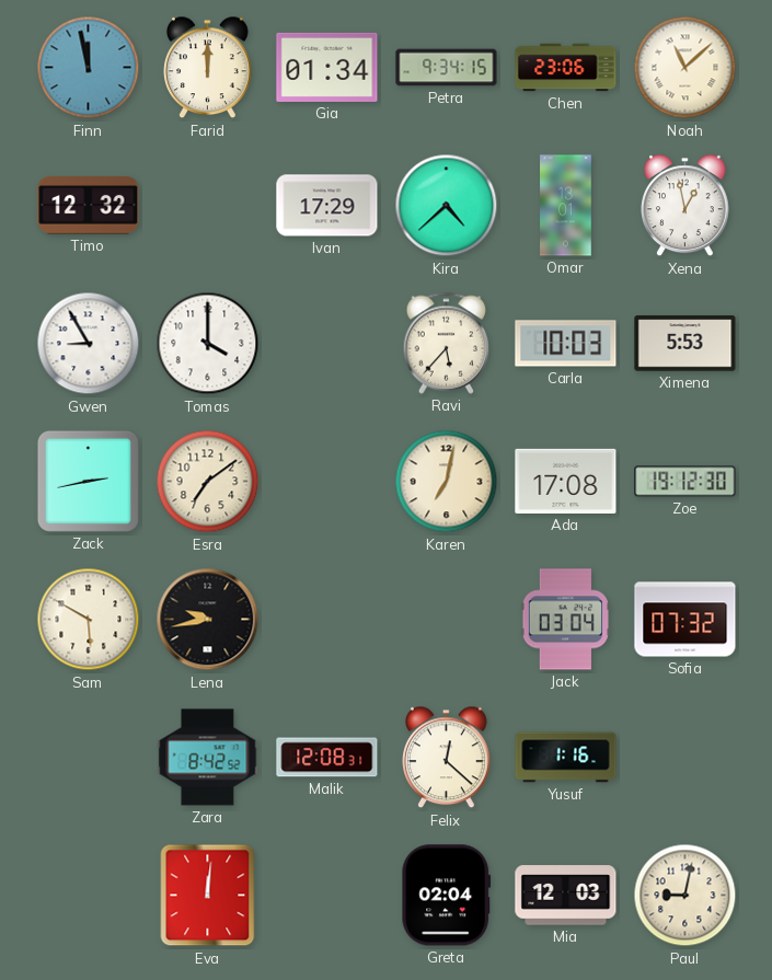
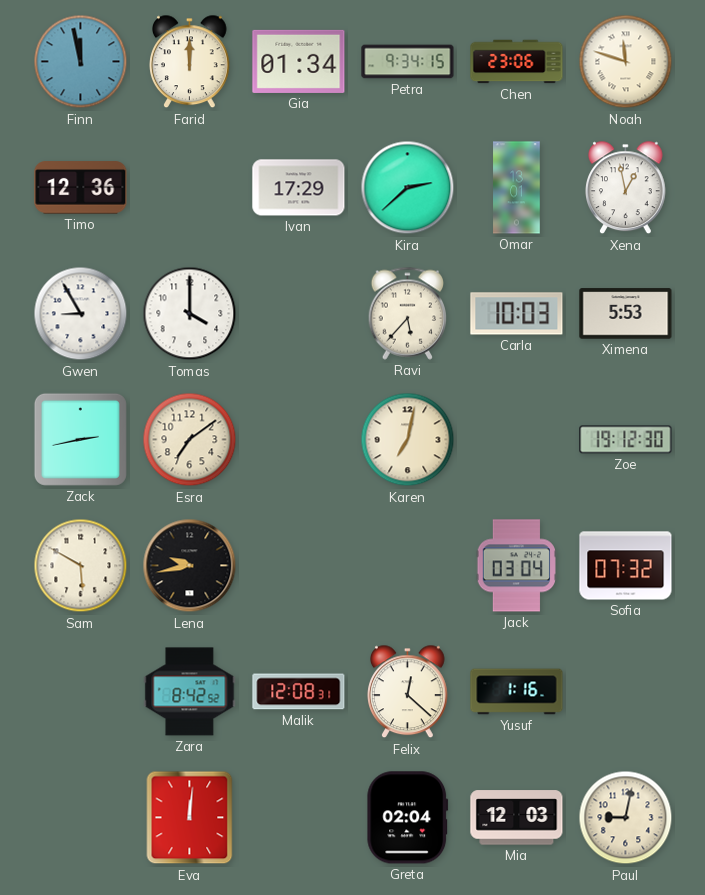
Noah: 11:08 -> 11:48 (626, 62)
Timo: 12:32 -> 12:36 (81, 188)
Kira: 4:38 -> 2:38 (408, 188)
Ada: 17:08 -> none (566, 481)
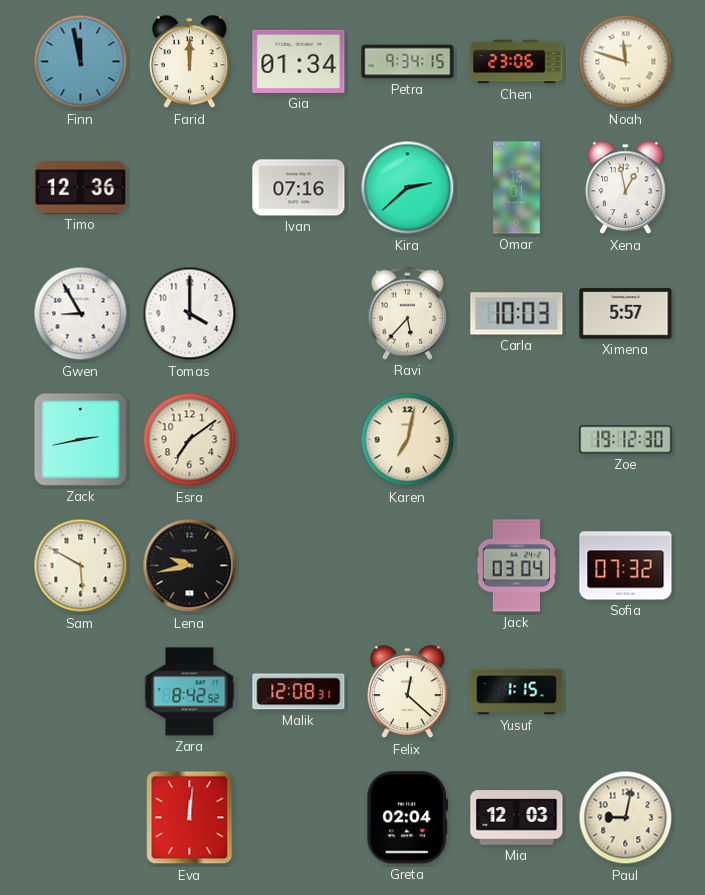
Ivan: 17:29 -> 07:16 (299, 188)
Ximena: 5:53 -> 5:57 (626, 314)
Yusuf: 1:16 -> 1:15 (517, 692)
